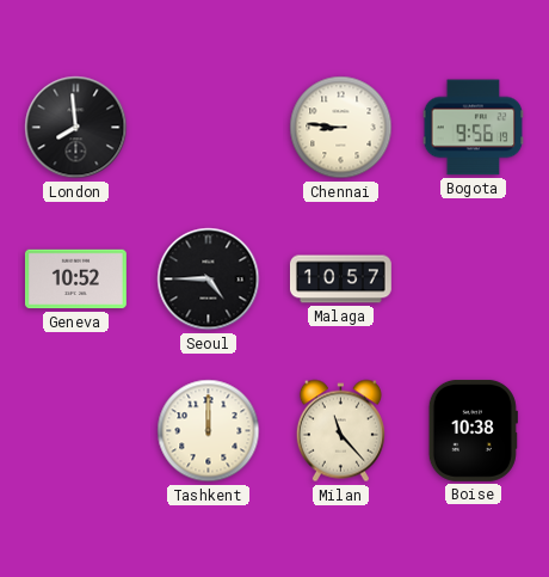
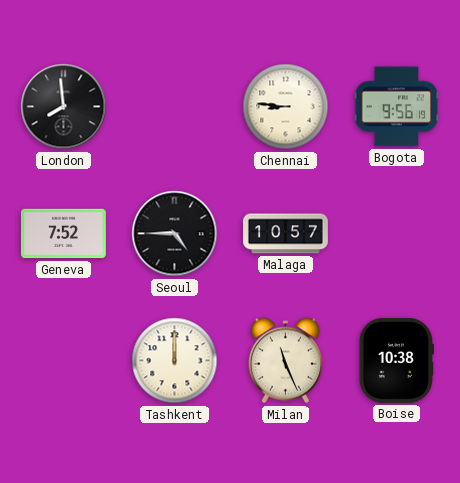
Geneva: 10:52 -> 7:52 (63, 234)
Milan: 11:23 -> 11:26 (285, 361)
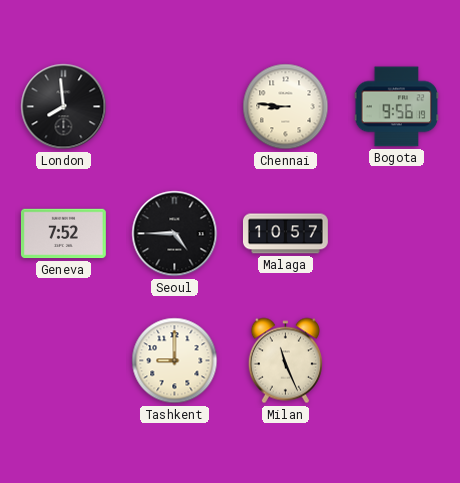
Tashkent: 12:00 -> 9:00 (175, 361)
Boise: 10:38 -> none (396, 360)
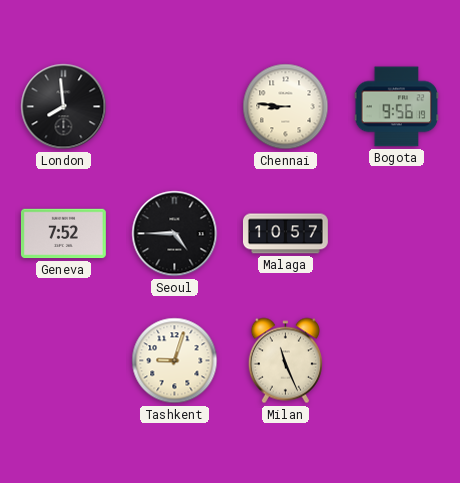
Tashkent: 9:00 -> 9:03 (175, 361)
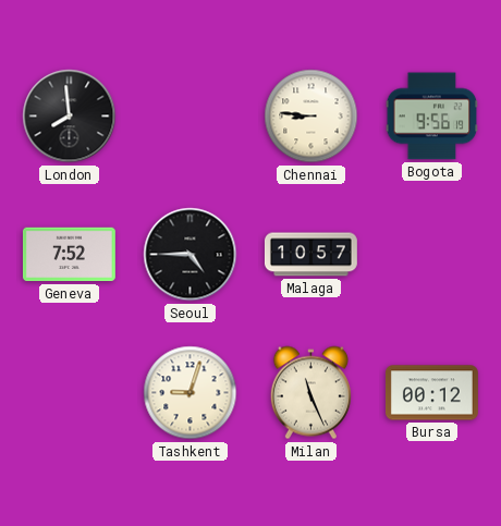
Bursa: none -> 00:12 (431, 393)
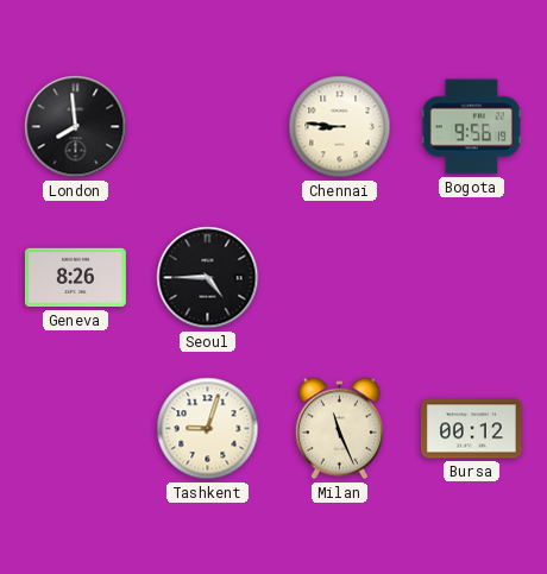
Geneva: 7:52 -> 8:26 (75, 278)
Malaga: 10:57 -> none (310, 255)
